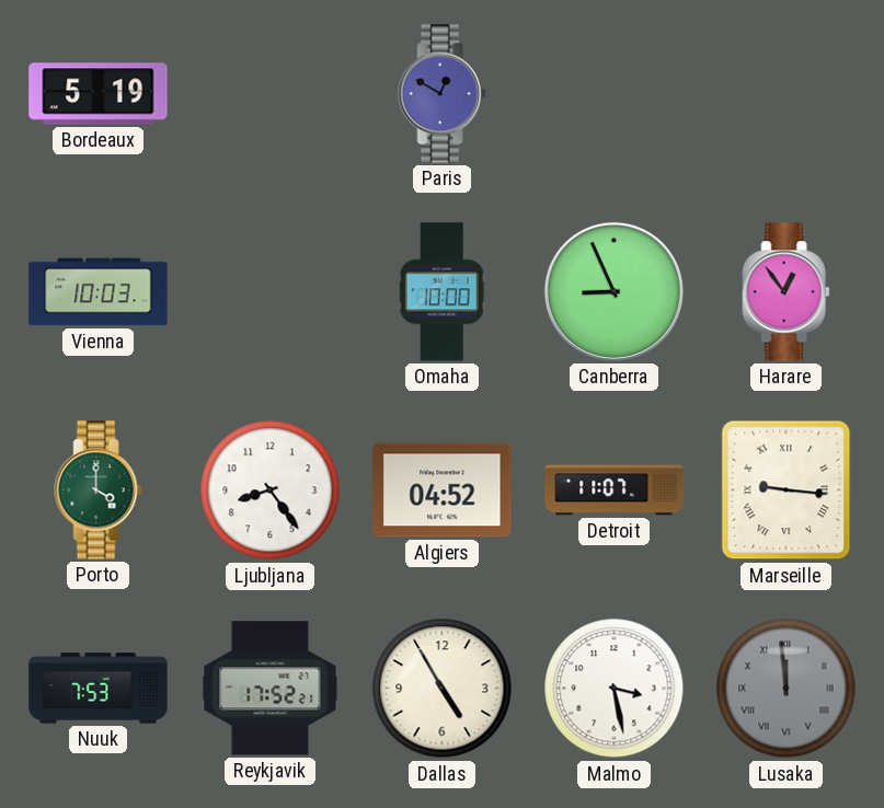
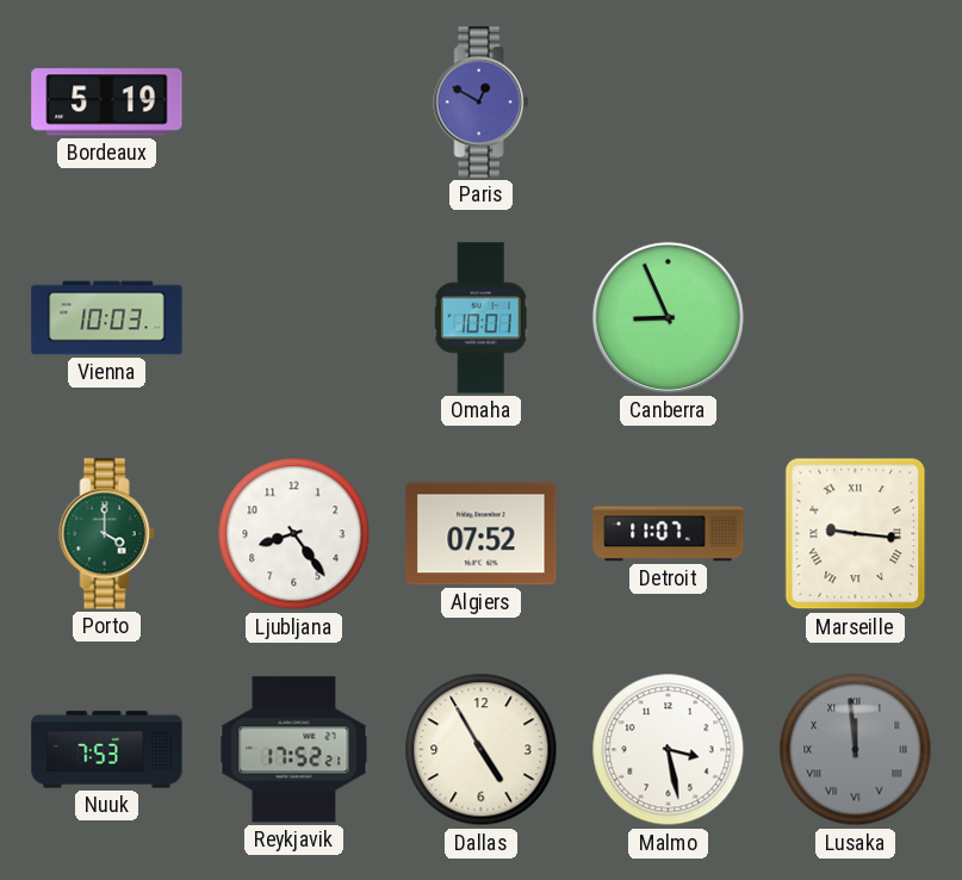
Omaha: 10:00 -> 10:01 (480, 318)
Harare: 12:54 -> none (787, 292)
Algiers: 04:52 -> 07:52 (482, 534)
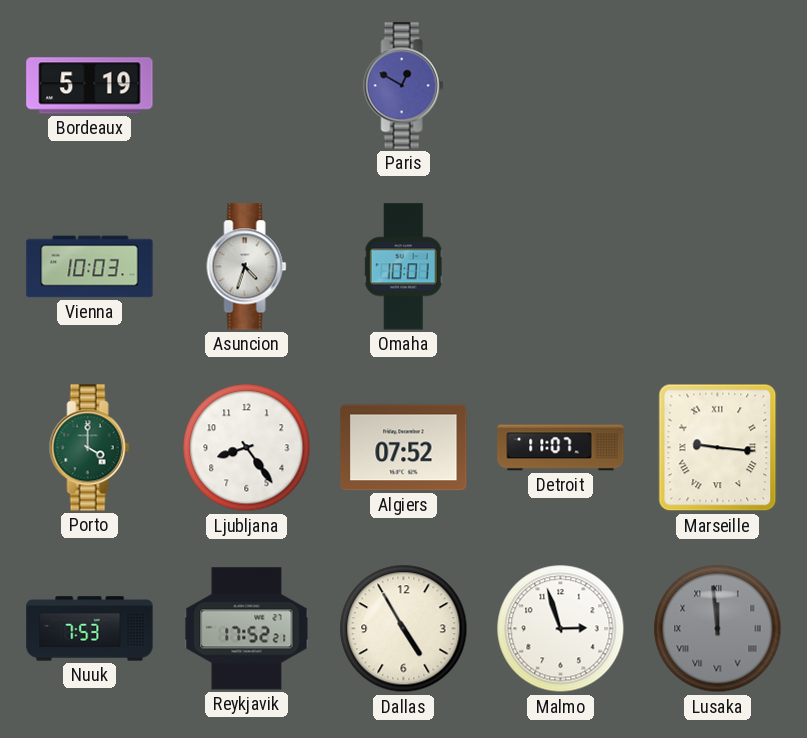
Asuncion: none -> 4:33 (247, 267)
Canberra: 8:56 -> none (668, 317)
Malmo: 3:28 -> 2:57 (561, 629)
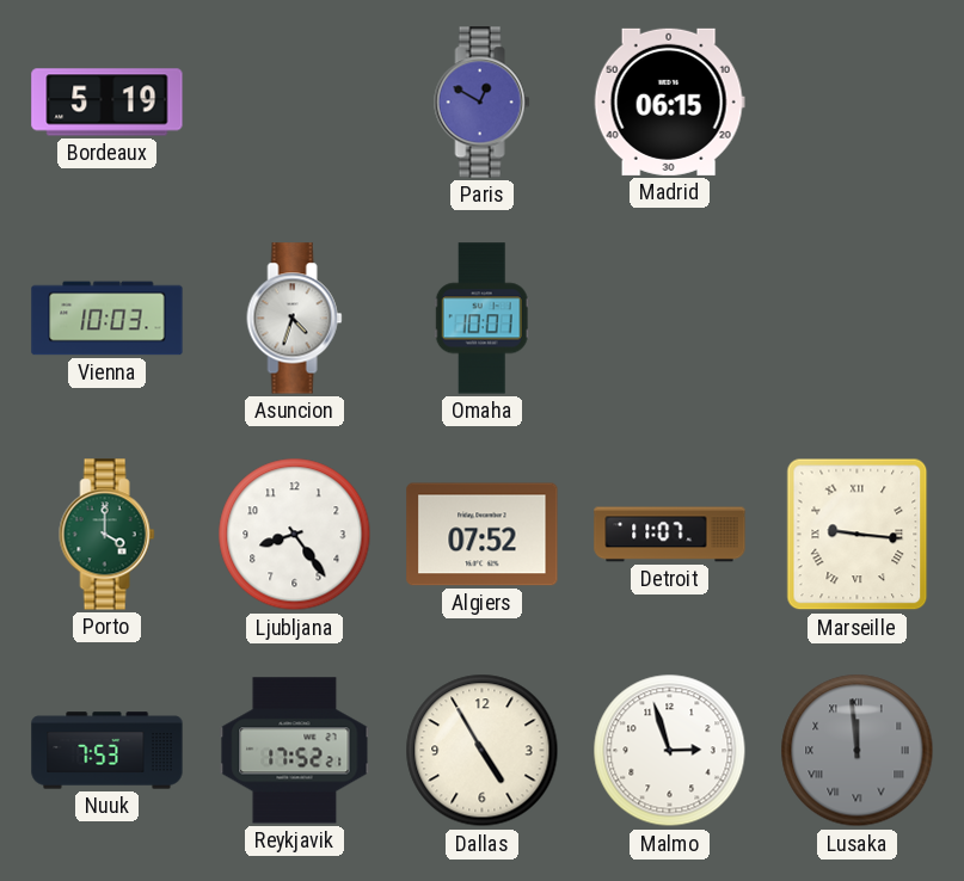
Madrid: none -> 06:15 (669, 101)
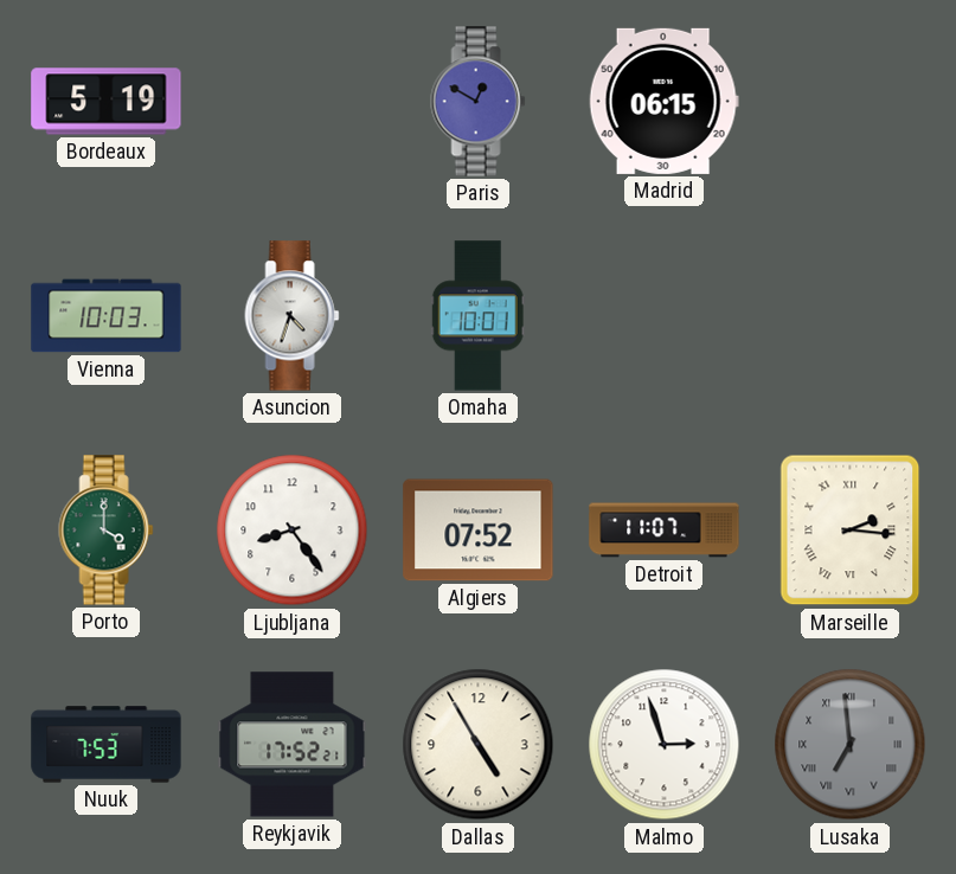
Marseille: 9:16 -> 2:16 (851, 531)
Lusaka: 11:59 -> 6:59 (851, 745)
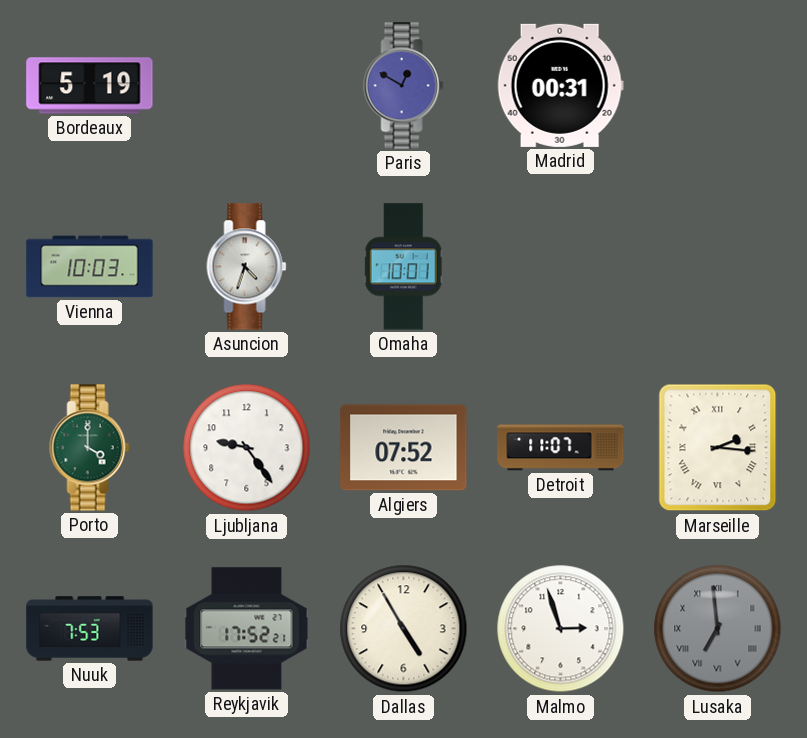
Madrid: 06:15 -> 00:31 (560, 85)
Ljubljana: 8:24 -> 9:24 (247, 448)
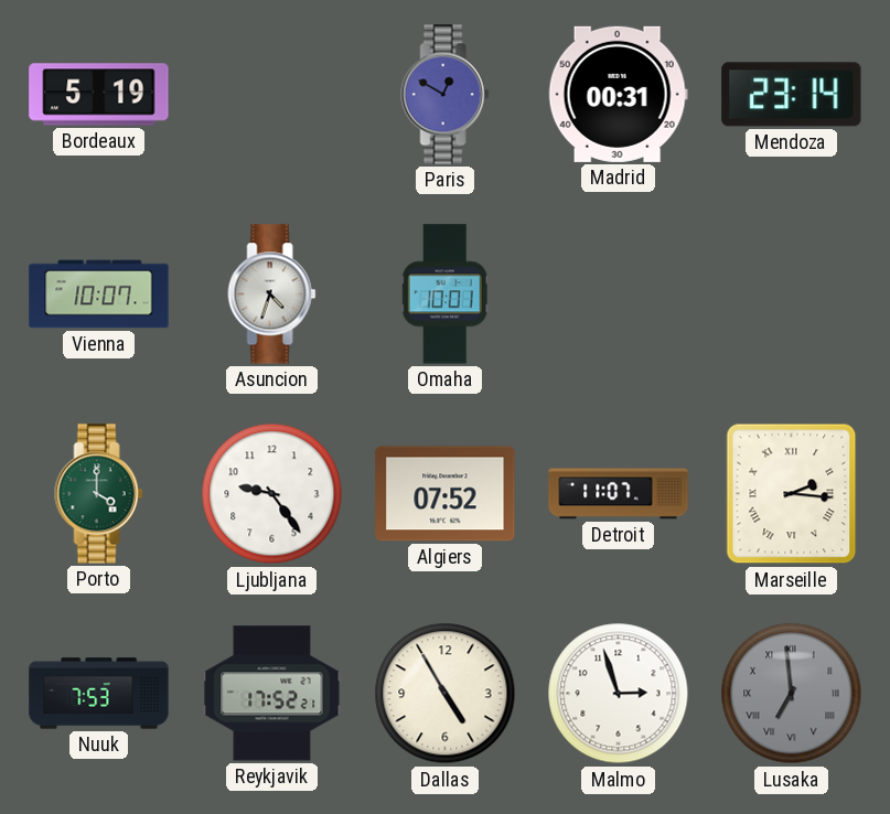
Mendoza: none -> 23:14 (792, 95)
Vienna: 10:03 -> 10:07 (99, 294)
